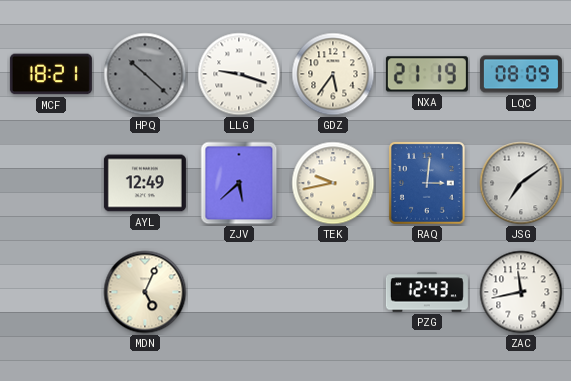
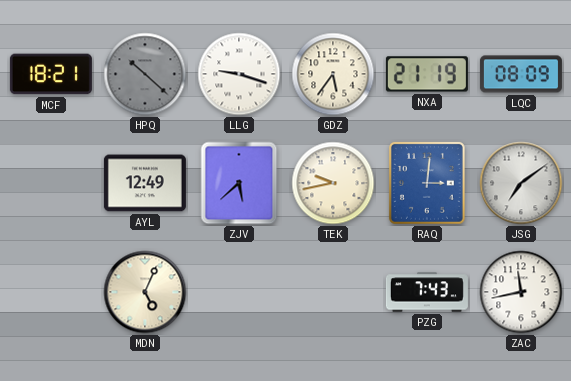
PZG: 12:43 -> 7:43 (427, 292)
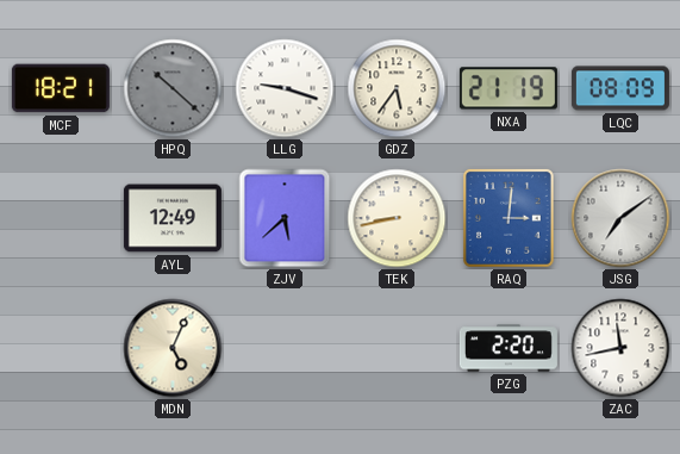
TEK: 9:43 -> 8:43 (397, 218)
PZG: 7:43 -> 2:20 (509, 348)
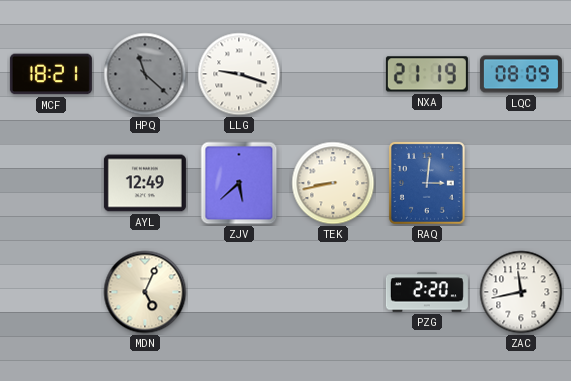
HPQ: 10:22 -> 11:22 (145, 74)
GDZ: 5:36 -> none (397, 88)
JSG: 7:09 -> none (620, 218)
